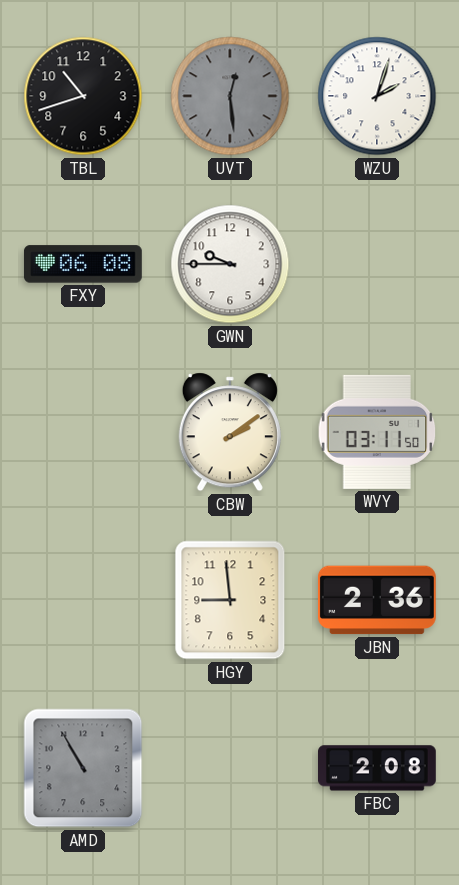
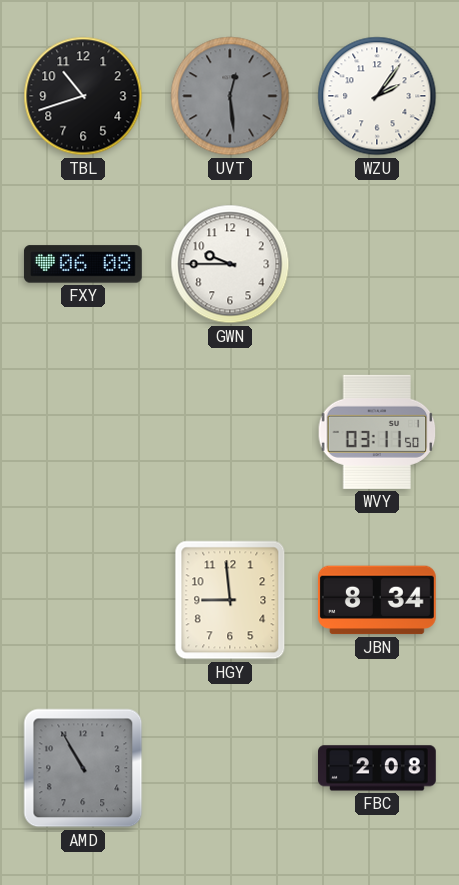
WZU: 2:03 -> 2:06 (377, 96)
CBW: 2:09 -> none (230, 432)
JBN: 2:36 -> 8:34 (377, 600)
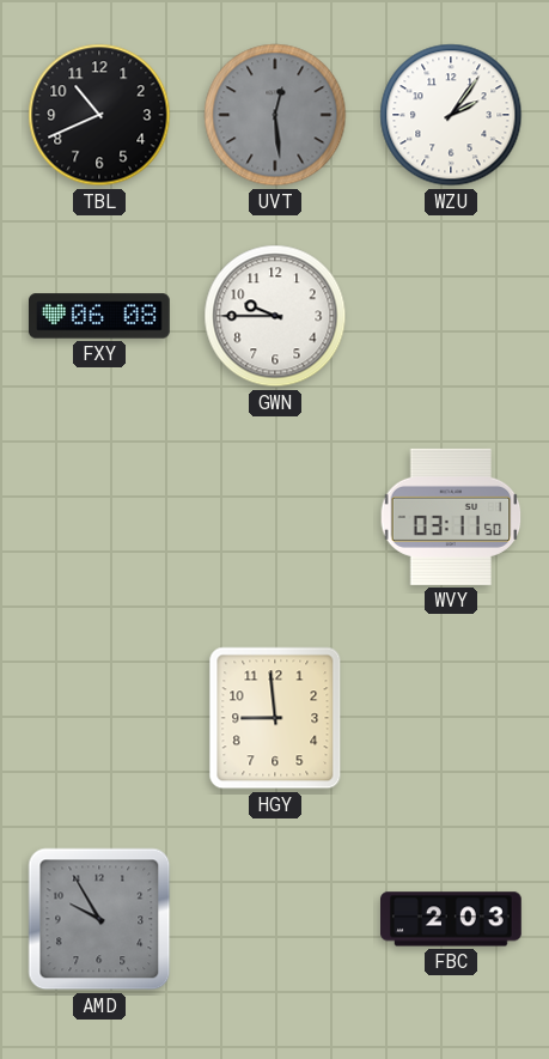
TBL: 10:42 -> 10:41 (99, 115)
JBN: 8:34 -> none (377, 600)
AMD: 10:55 -> 9:55 (99, 919)
FBC: 2:08 -> 2:03 (452, 919)
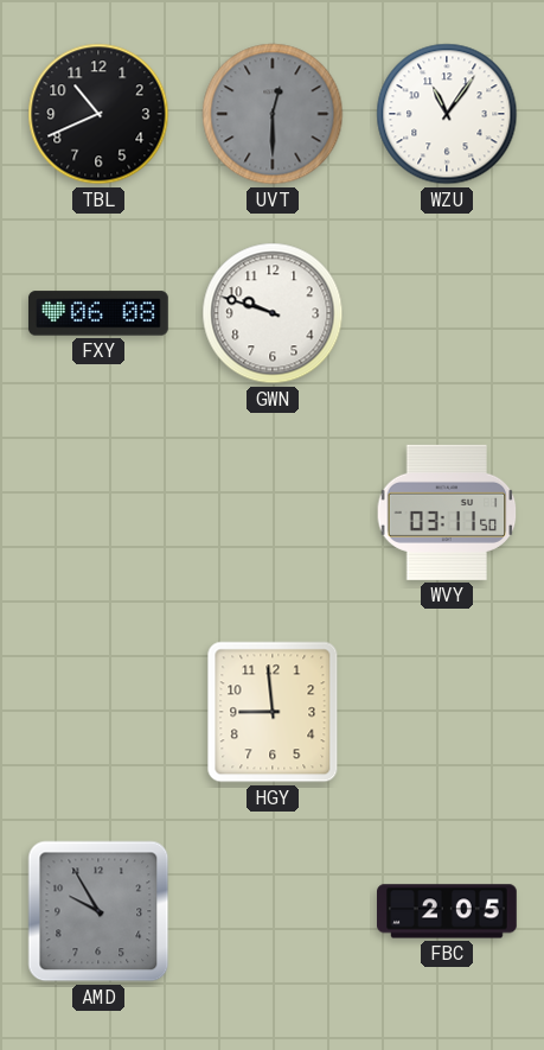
UVT: 12:29 -> 12:30 (273, 114)
WZU: 2:06 -> 11:06 (447, 114)
GWN: 9:45 -> 9:48 (273, 313)
FBC: 2:03 -> 2:05 (448, 911)
